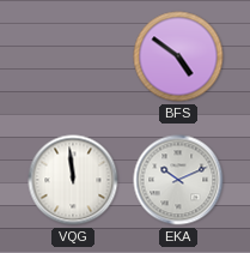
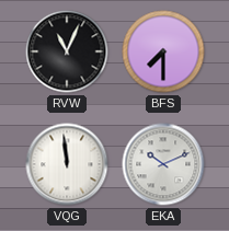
RVW: none -> 11:04 (67, 51)
BFS: 4:51 -> 7:30 (163, 51)
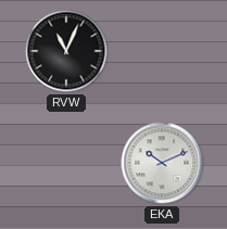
BFS: 7:30 -> none (163, 51)
VQG: 11:59 -> none (67, 164)
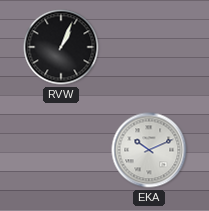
RVW: 11:04 -> 1:04 (61, 47)
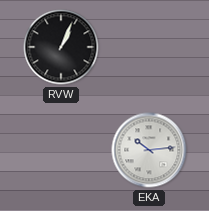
EKA: 10:11 -> 10:14 (149, 150)
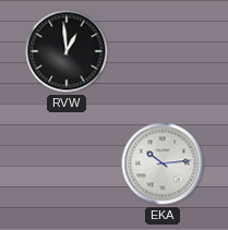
RVW: 1:04 -> 12:59 (67, 51)
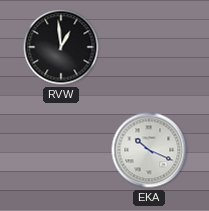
EKA: 10:14 -> 10:19 (149, 150)
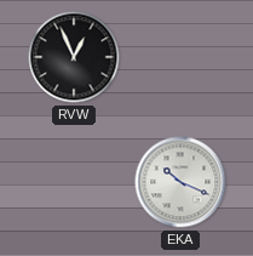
RVW: 12:59 -> 12:56 (74, 57)
